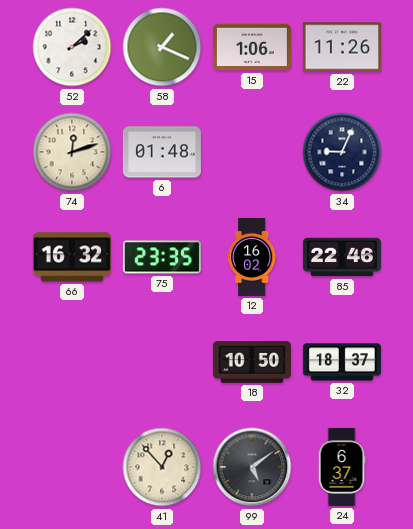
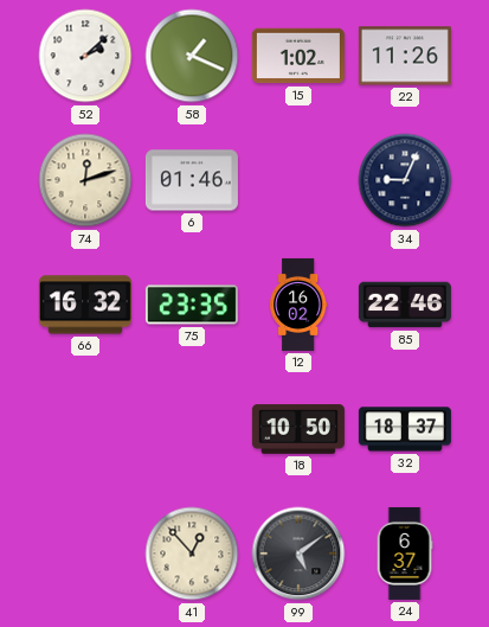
15: 1:06 -> 1:02 (298, 56)
6: 01:48 -> 01:46 (192, 180)
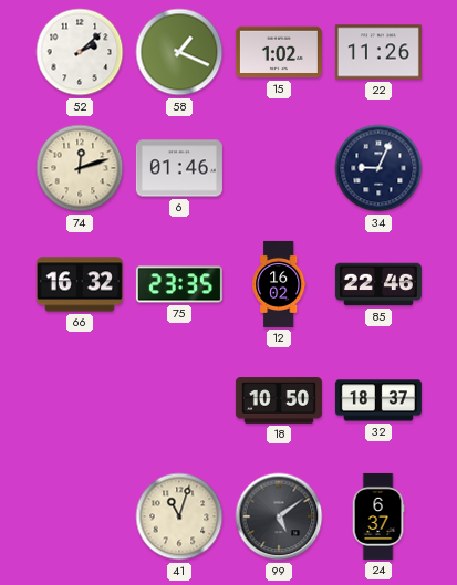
41: 12:53 -> 11:03 (179, 516)
